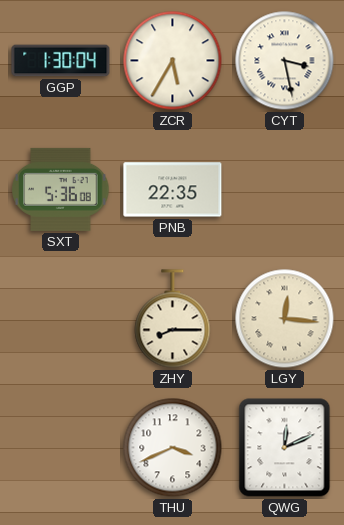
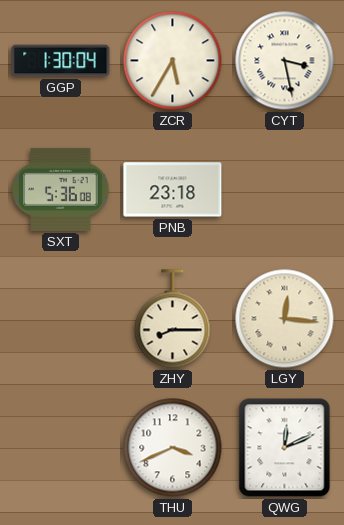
PNB: 22:35 -> 23:18 (173, 190)
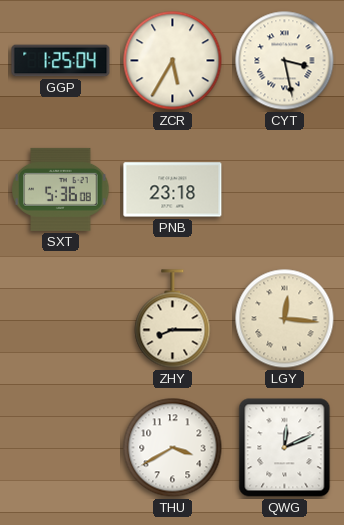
GGP: 1:30 -> 1:25 (61, 61)
THU: 3:41 -> 3:40 (173, 448)
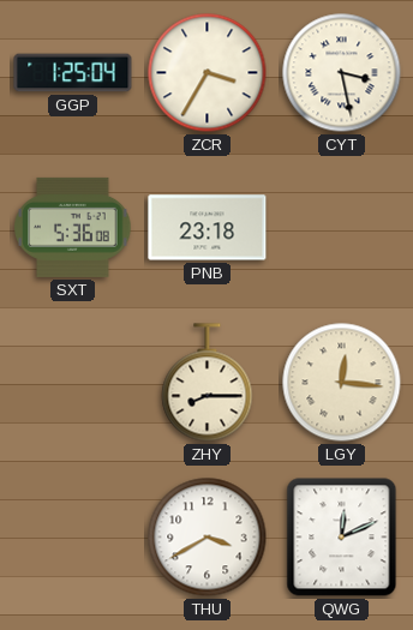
ZCR: 5:35 -> 3:35 (208, 73)
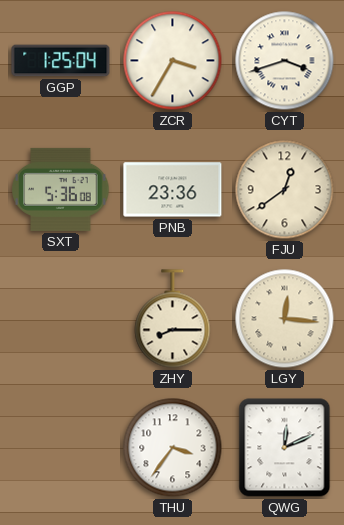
CYT: 3:28 -> 3:42 (285, 61)
PNB: 23:18 -> 23:36 (173, 190)
FJU: none -> 12:39 (285, 190)
THU: 3:40 -> 3:36 (173, 448)
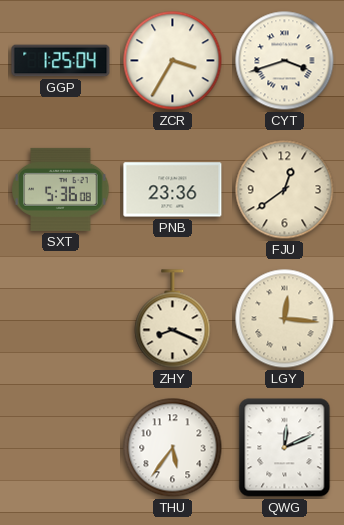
ZHY: 8:15 -> 8:19 (173, 319)
THU: 3:36 -> 5:36 (173, 448)
